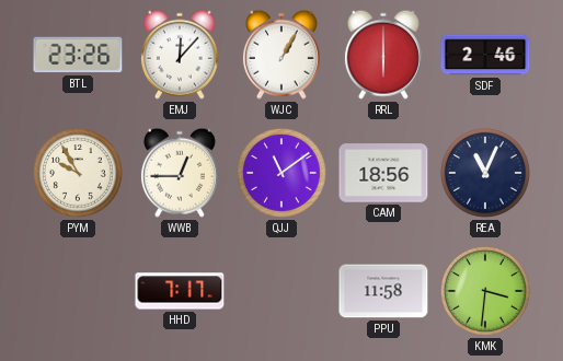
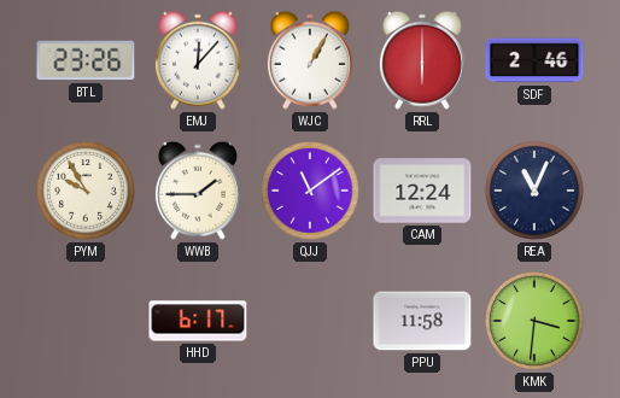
WWB: 12:45 -> 1:45 (198, 191)
CAM: 18:56 -> 12:24 (422, 191)
HHD: 7:17 -> 6:17 (198, 321)
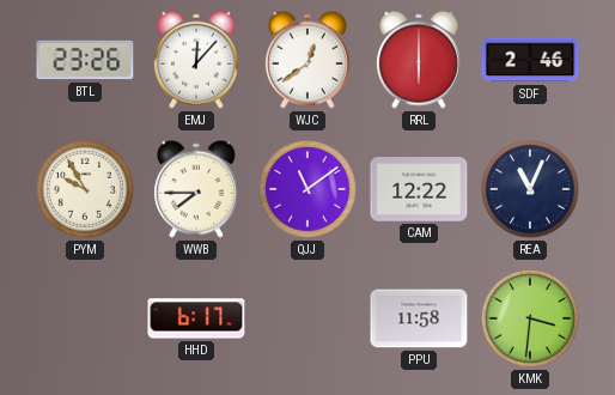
WJC: 1:05 -> 12:39 (307, 60)
WWB: 1:45 -> 7:45 (196, 189)
CAM: 12:24 -> 12:22 (419, 189)
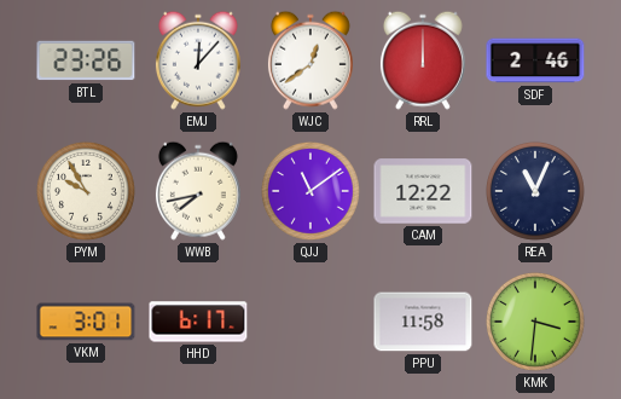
RRL: 6:00 -> 12:00 (423, 60)
WWB: 7:45 -> 7:43 (198, 191)
VKM: none -> 3:01 (86, 322)
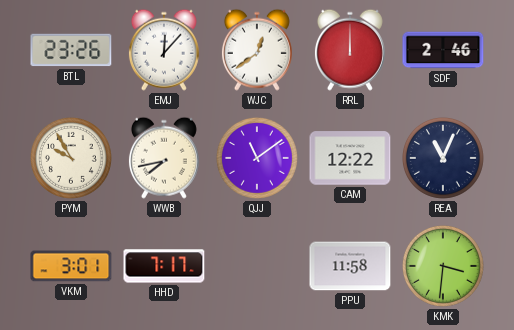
HHD: 6:17 -> 7:17 (164, 266)
